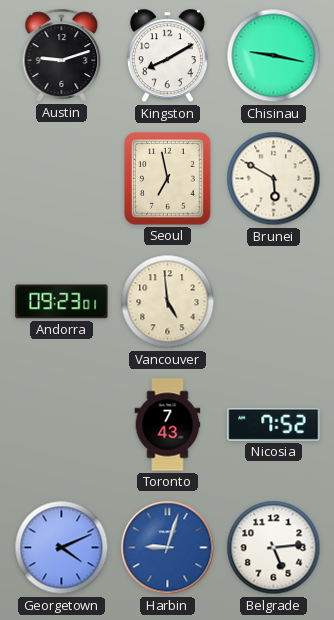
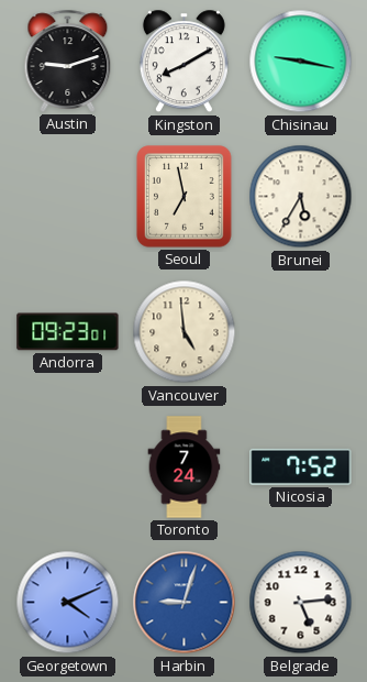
Brunei: 5:50 -> 5:35 (301, 197)
Toronto: 7:43 -> 7:24 (185, 468)
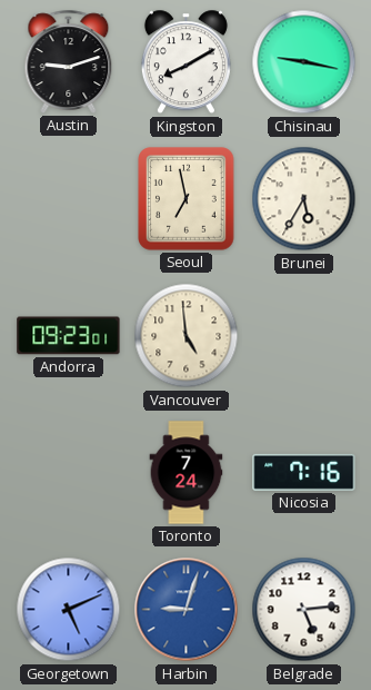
Nicosia: 7:52 -> 7:16 (304, 472)
Georgetown: 4:11 -> 5:11 (69, 610)
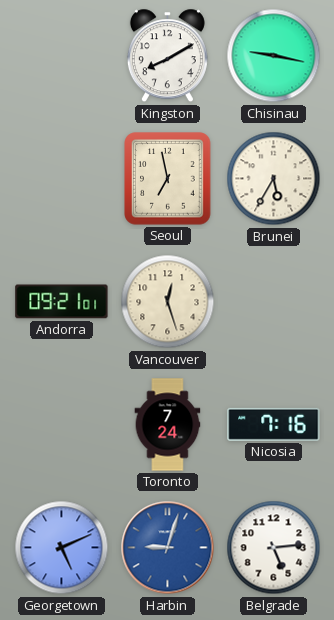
Austin: 9:12 -> none (69, 61)
Andorra: 09:23 -> 09:21 (62, 302)
Vancouver: 4:59 -> 12:27 (168, 302)
